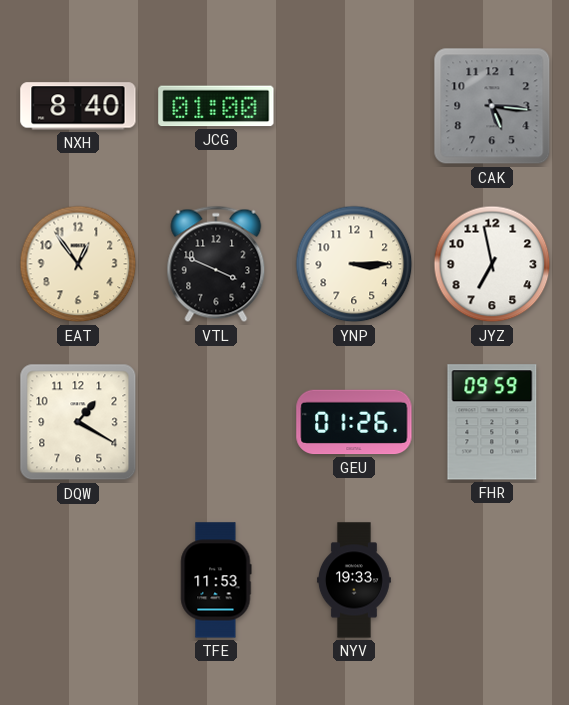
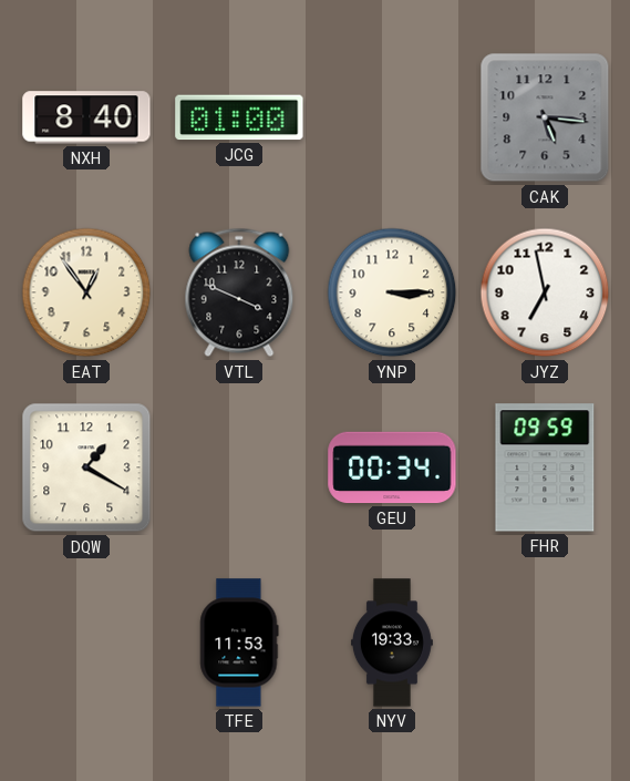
GEU: 01:26 -> 00:34 (392, 467)
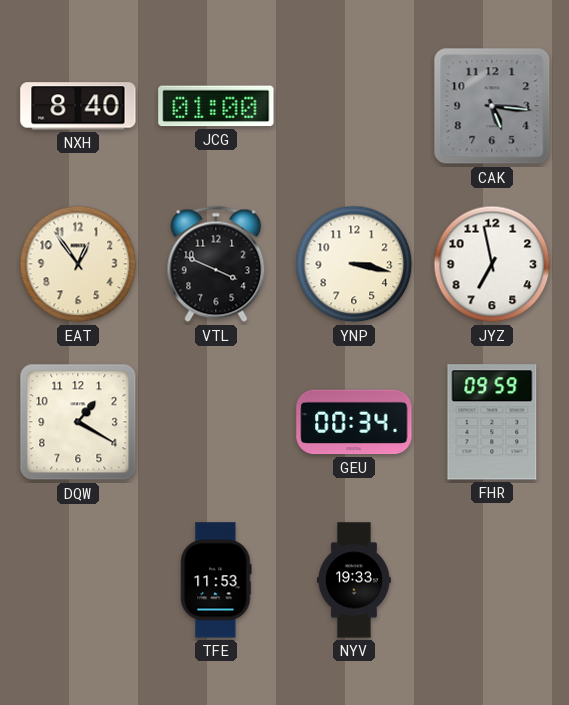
YNP: 3:15 -> 3:17 (354, 264)
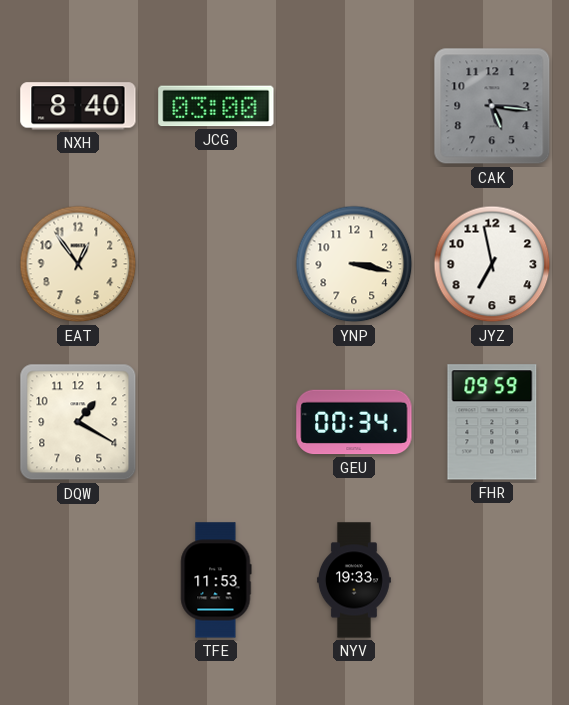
JCG: 01:00 -> 03:00 (216, 106)
VTL: 3:49 -> none (216, 264)
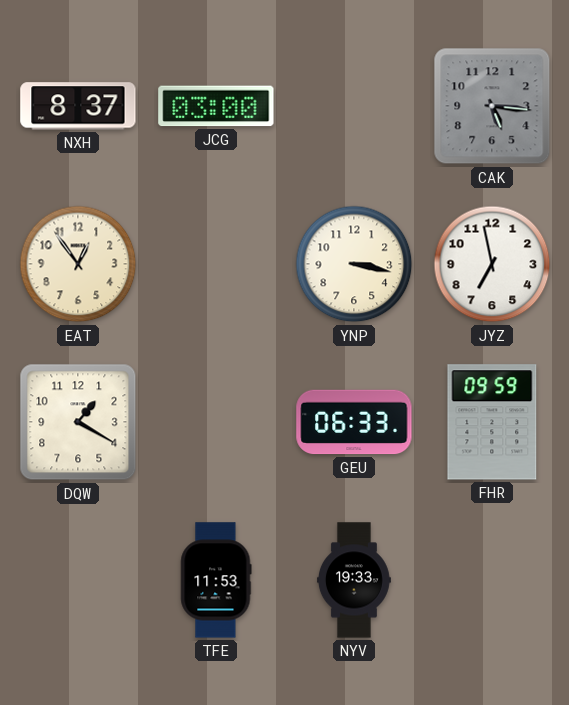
NXH: 8:40 -> 8:37 (78, 106)
GEU: 00:34 -> 06:33 (354, 422)
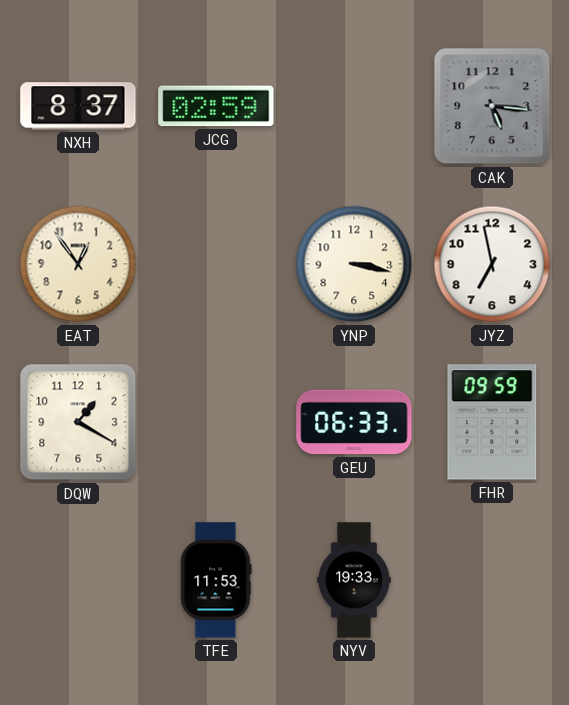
JCG: 03:00 -> 02:59 (216, 106)
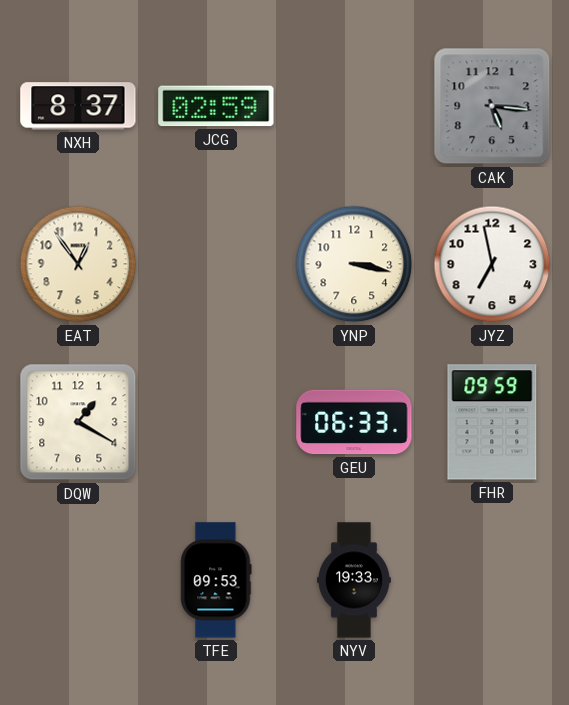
TFE: 11:53 -> 09:53 (216, 580)
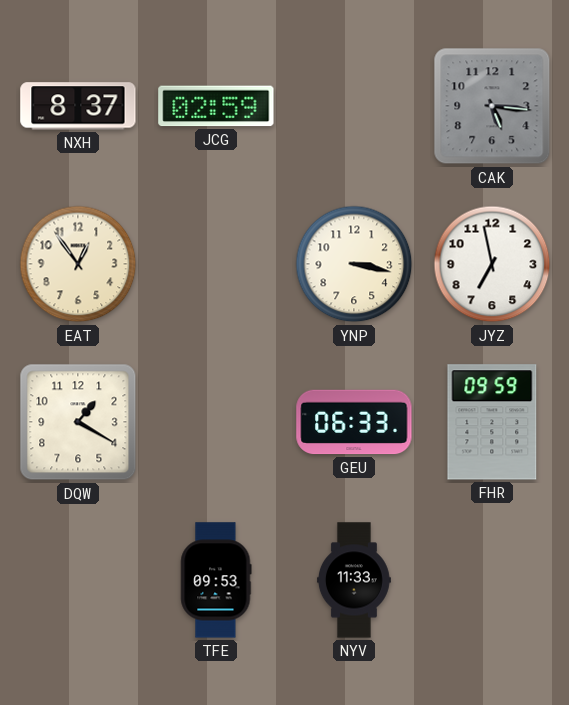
NYV: 19:33 -> 11:33 (354, 580)
